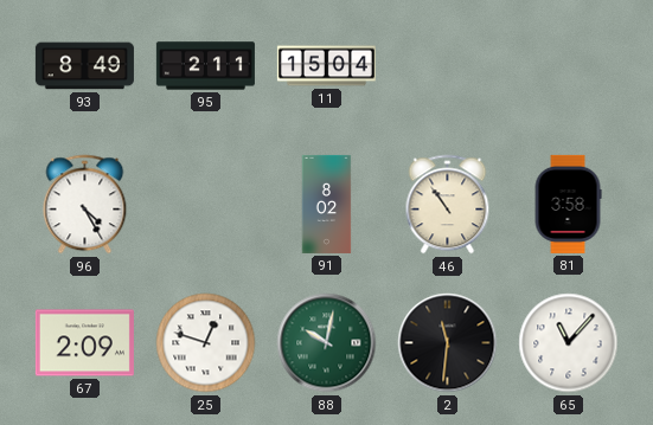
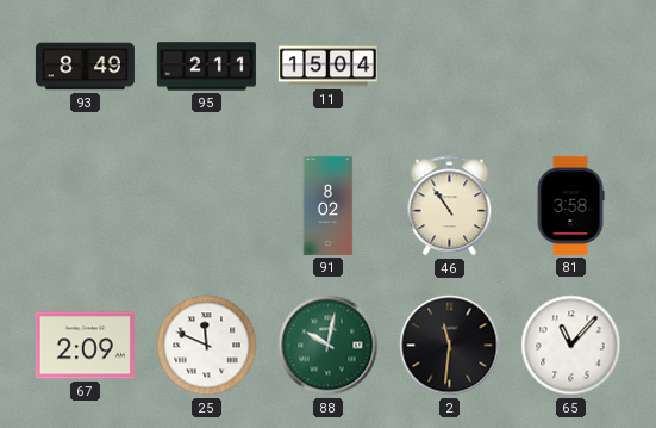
96: 4:25 -> none (85, 205)
25: 12:48 -> 11:49 (207, 346)
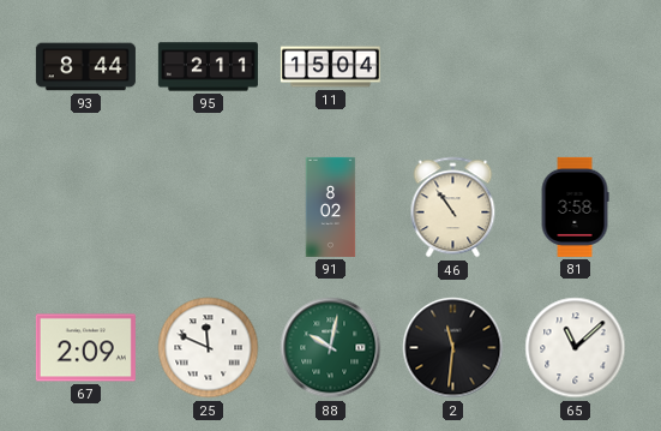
93: 8:49 -> 8:44 (85, 67)
65: 11:07 -> 11:08 (576, 348)
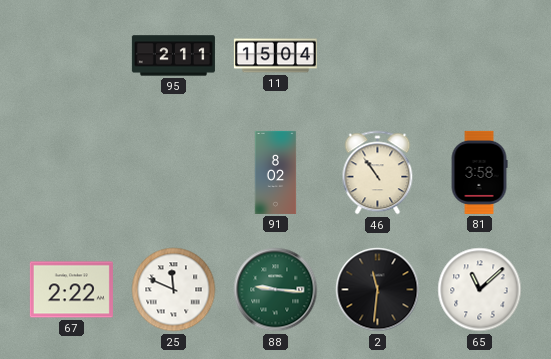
93: 8:44 -> none (85, 67)
67: 2:09 -> 2:22 (71, 290)
88: 10:02 -> 9:16 (276, 290)
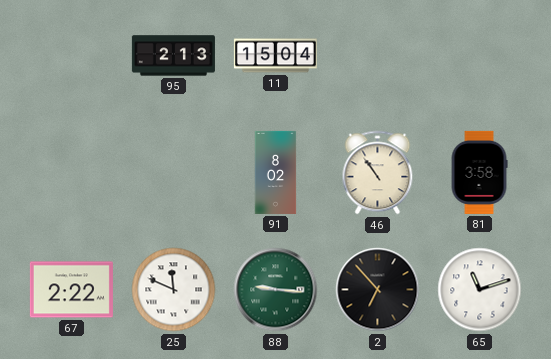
95: 2:11 -> 2:13 (173, 56)
2: 11:31 -> 6:53 (378, 290)
65: 11:08 -> 11:12 (480, 290)
